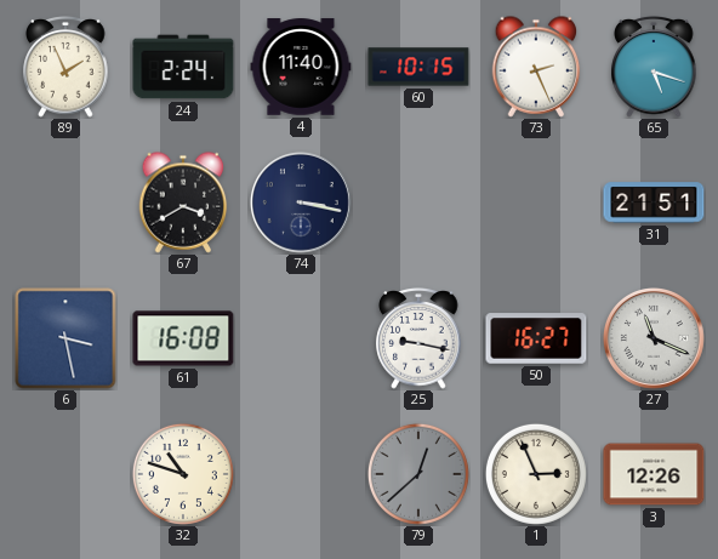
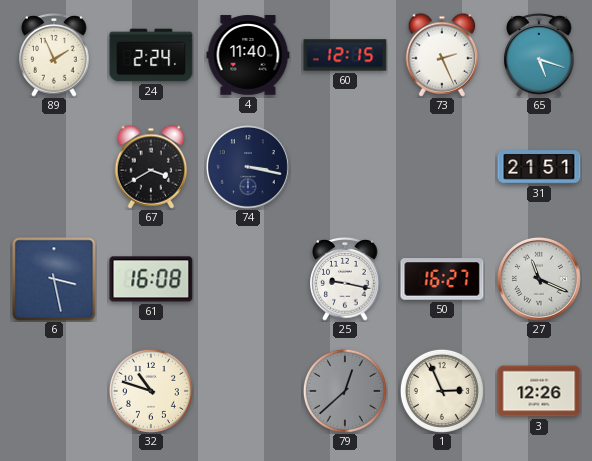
60: 10:15 -> 12:15 (345, 55)
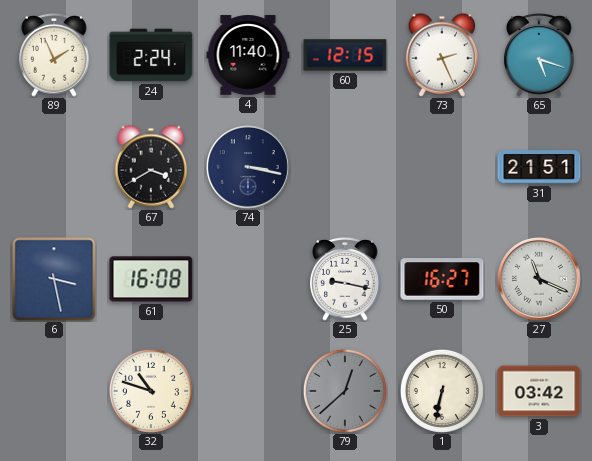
1: 2:56 -> 6:32 (442, 391)
3: 12:26 -> 03:42 (539, 391)
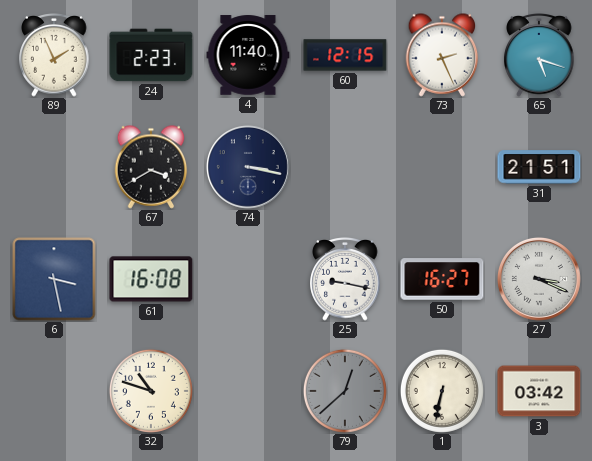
24: 2:24 -> 2:23 (151, 55)
27: 11:19 -> 3:19 (539, 279)
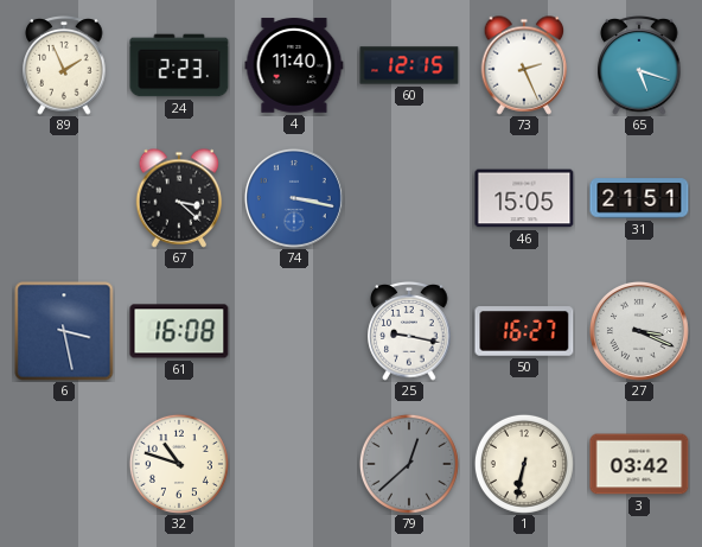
67: 3:40 -> 3:22 (179, 198)
74 dial: navy -> blue (294, 198)
46: none -> 15:05 (524, 198)
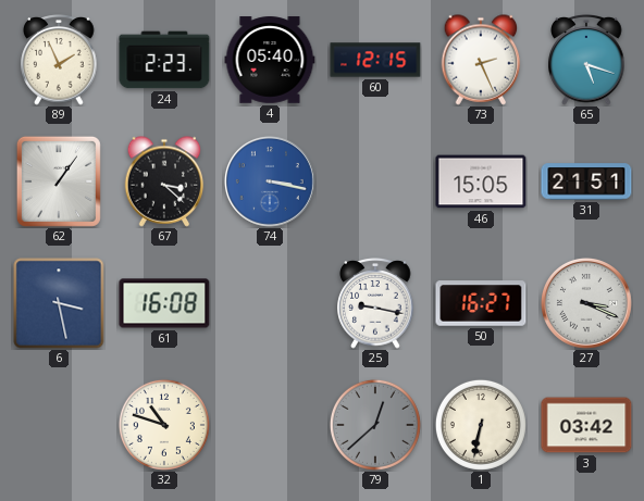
4: 11:40 -> 05:40 (270, 60)
62: none -> 1:06 (59, 181)
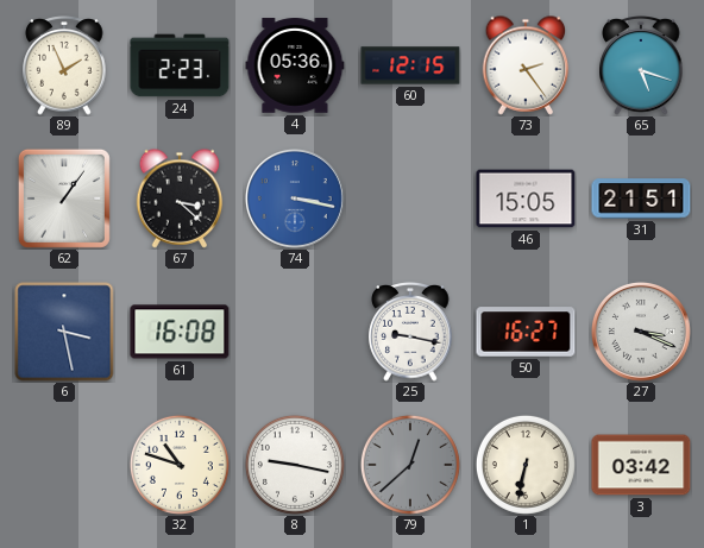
4: 05:40 -> 05:36 (295, 65)
73: 2:26 -> 2:24 (526, 65)
8: none -> 9:17 (295, 465)
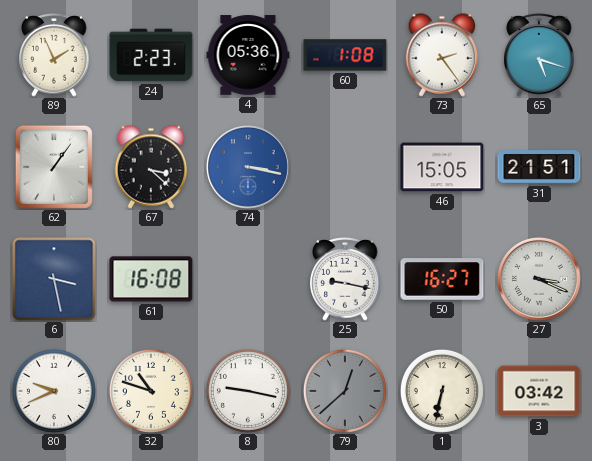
60: 12:15 -> 1:08 (345, 55)
80: none -> 9:41 (54, 391)
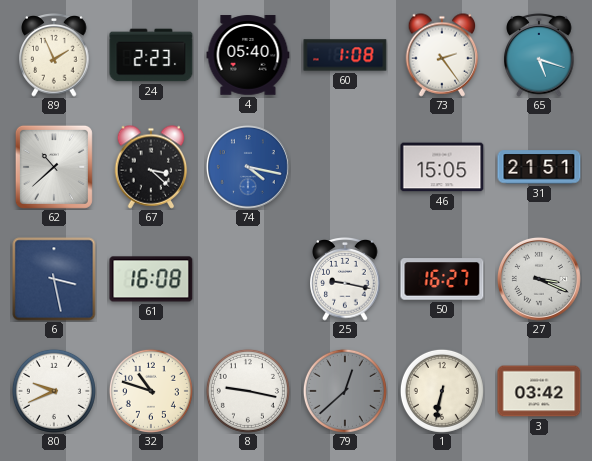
4: 05:36 -> 05:40 (248, 55)
62: 1:06 -> 10:38 (54, 167)
74: 3:17 -> 4:17 (248, 167)
